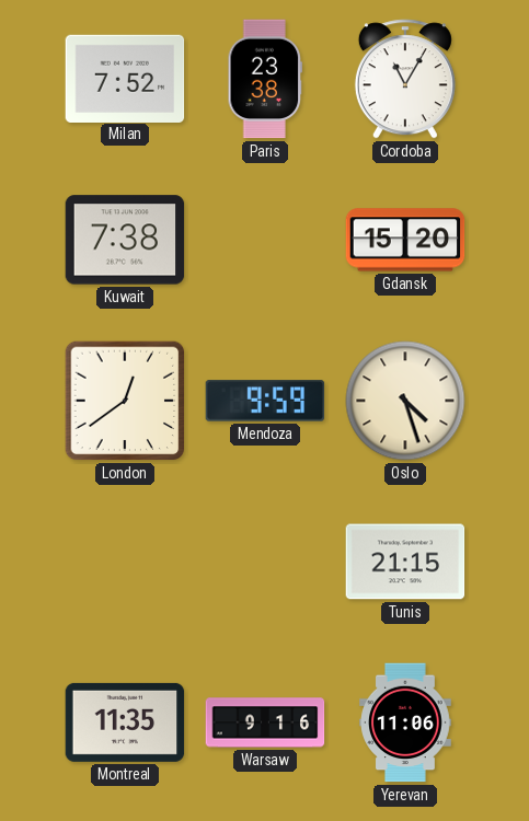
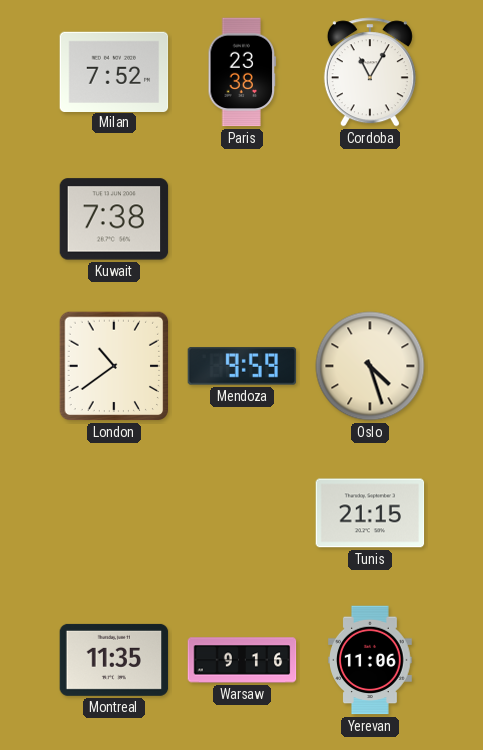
Gdansk: 15:20 -> none (405, 240)
London: 12:39 -> 10:39 (114, 366)
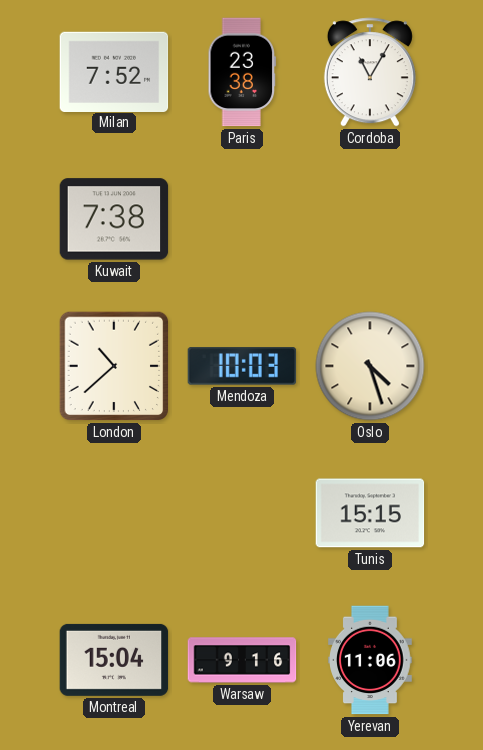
London: 10:39 -> 10:38 (114, 366)
Mendoza: 9:59 -> 10:03 (242, 366)
Tunis: 21:15 -> 15:15 (370, 513)
Montreal: 11:35 -> 15:04 (114, 660)
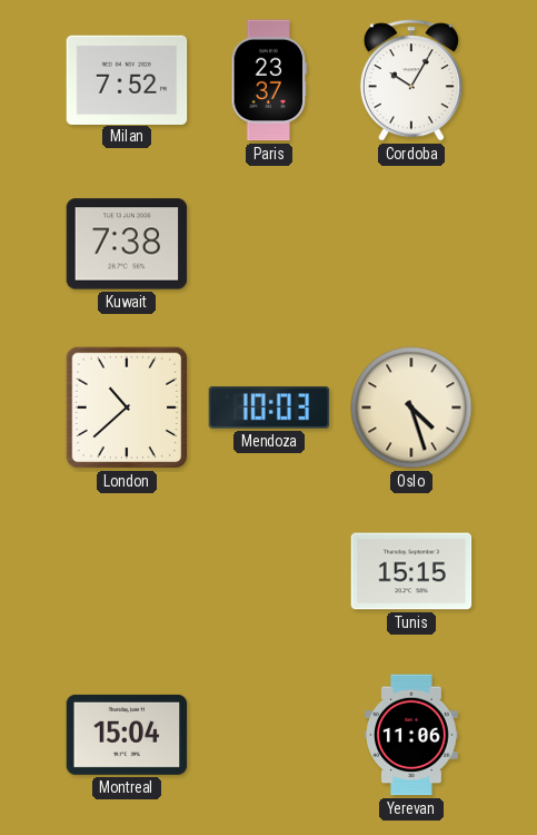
Paris: 23:38 -> 23:37 (269, 80)
Cordoba: 11:05 -> 10:05 (411, 80)
Warsaw: 9:16 -> none (242, 660)
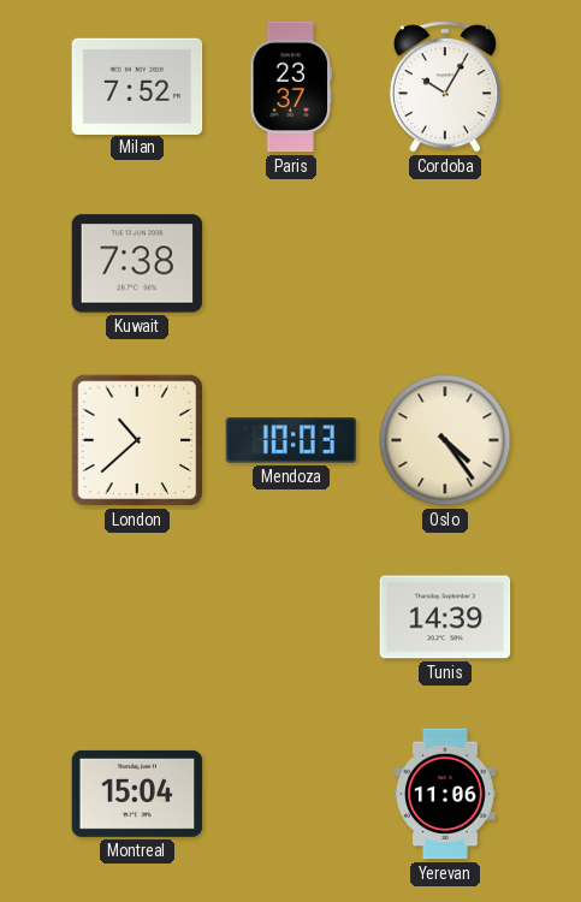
Oslo: 4:27 -> 4:24 (445, 440)
Tunis: 15:15 -> 14:39 (445, 617)
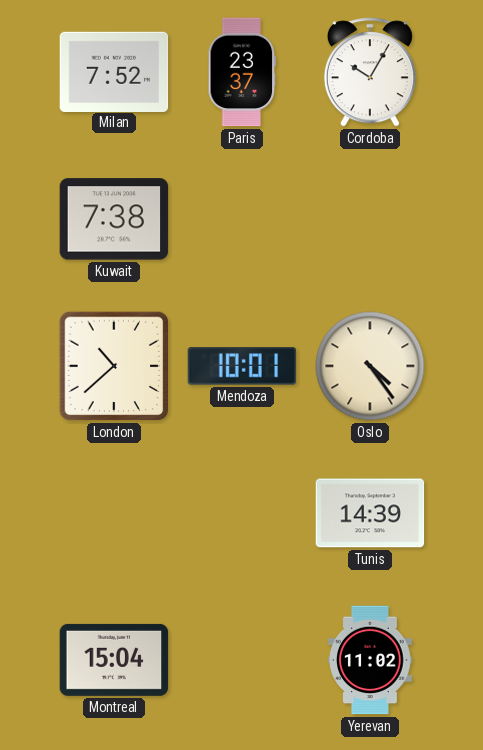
Mendoza: 10:03 -> 10:01 (242, 366)
Yerevan: 11:06 -> 11:02 (371, 660)
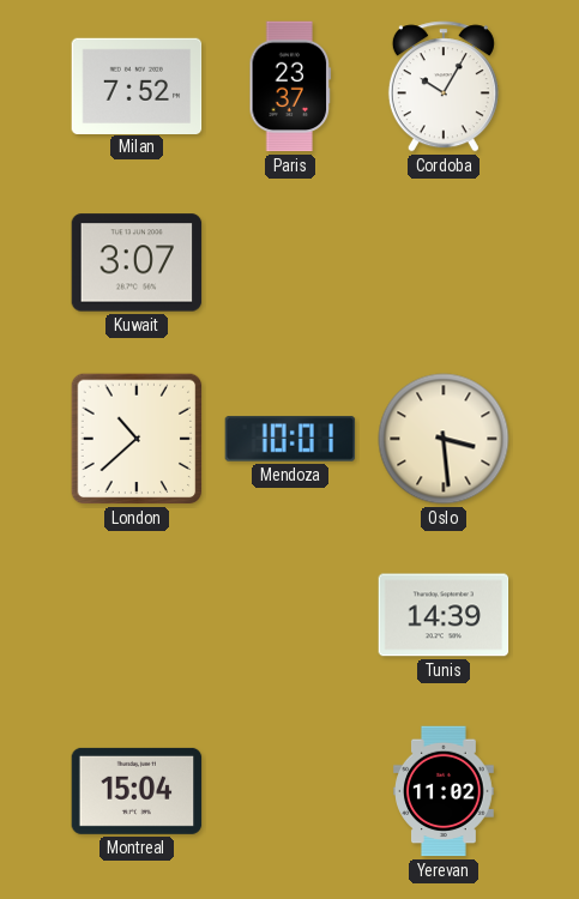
Kuwait: 7:38 -> 3:07 (137, 263)
Oslo: 4:24 -> 3:29 (444, 439)
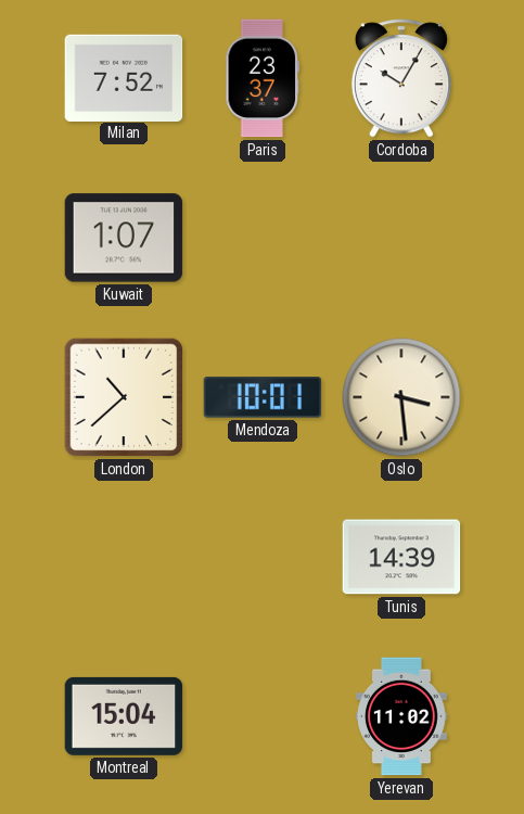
Kuwait: 3:07 -> 1:07 (124, 238)
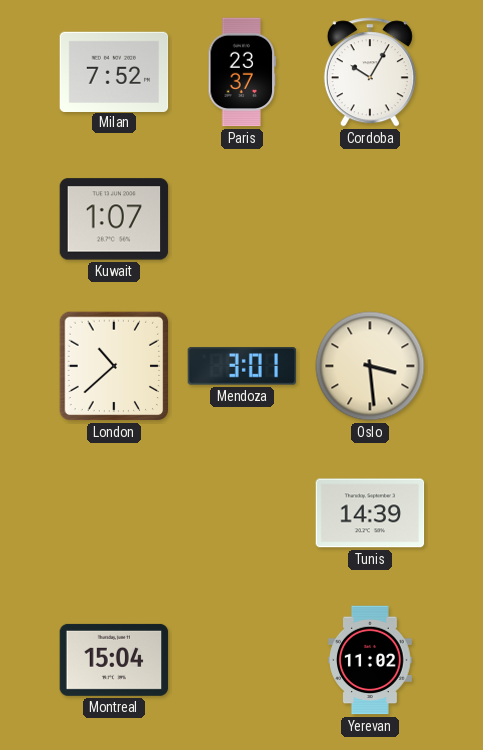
Mendoza: 10:01 -> 3:01 (242, 366)
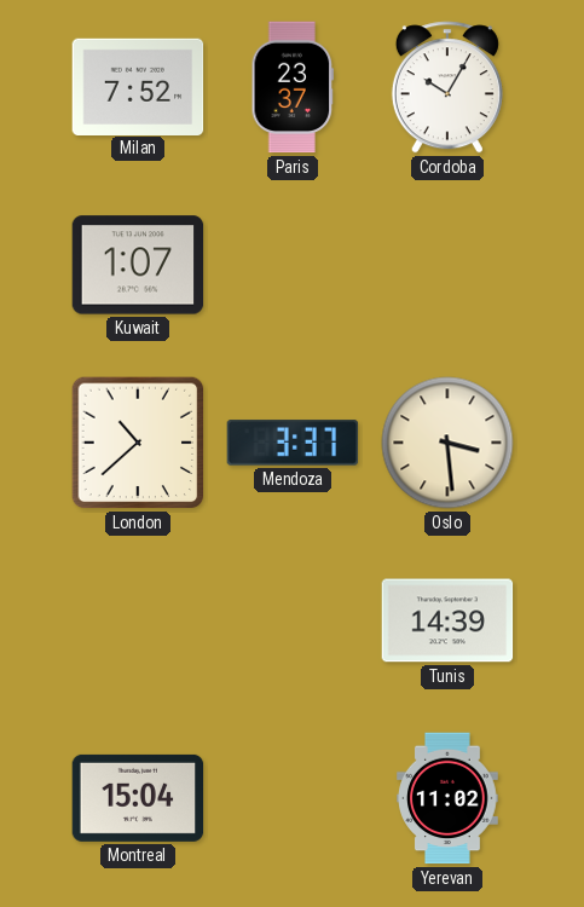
Mendoza: 3:01 -> 3:37 (293, 443)
